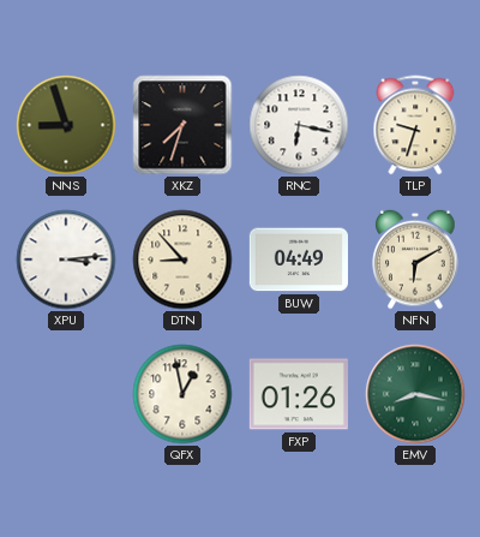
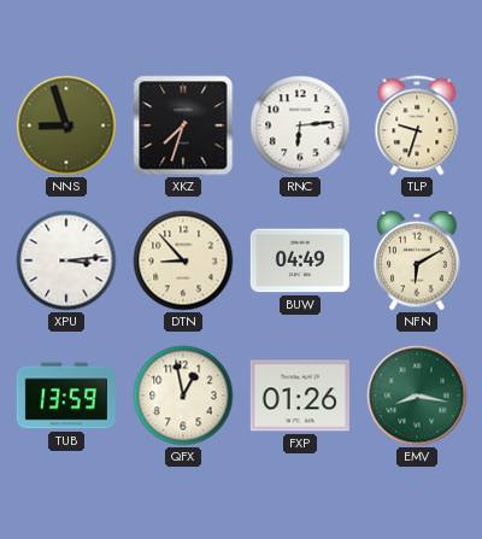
RNC: 6:17 -> 6:14 (300, 125)
TUB: none -> 13:59 (66, 396)
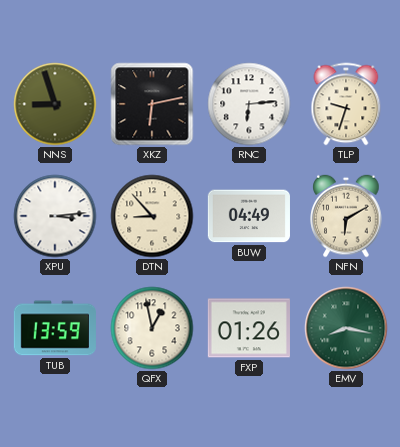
XKZ: 7:33 -> 6:13 (152, 104)
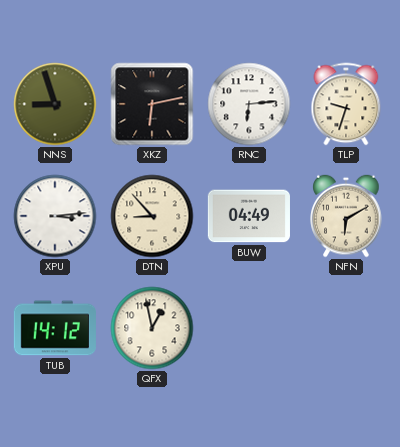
TUB: 13:59 -> 14:12 (55, 328)
FXP: 01:26 -> none (249, 328)
EMV: 8:17 -> none (346, 328)
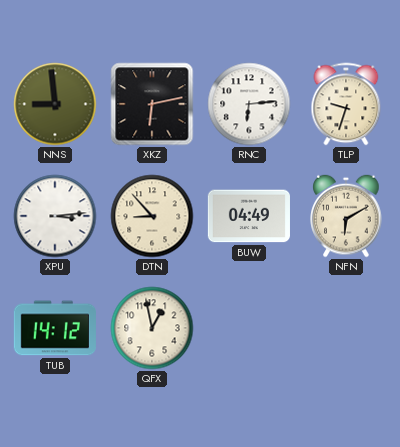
NNS: 8:57 -> 8:59 (55, 104)
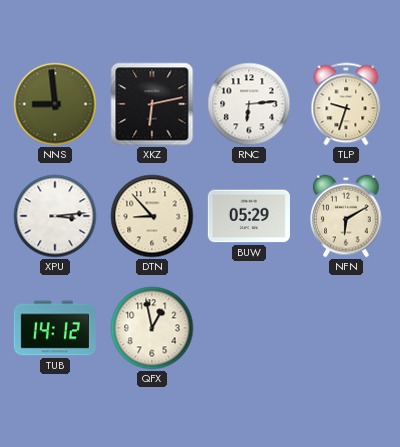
BUW: 04:49 -> 05:29 (249, 216)
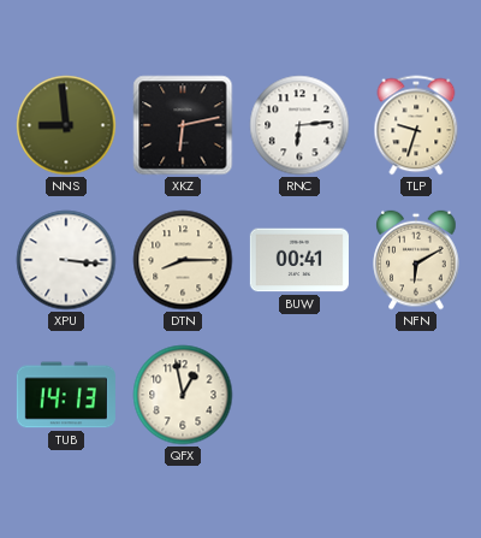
XPU: 3:14 -> 3:16 (66, 260)
DTN: 8:53 -> 8:15 (183, 260)
BUW: 05:29 -> 00:41 (299, 260)
TUB: 14:12 -> 14:13 (66, 395)
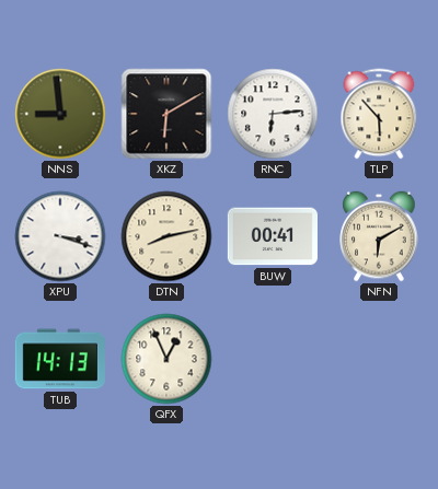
XKZ: 6:13 -> 6:10 (166, 114)
TLP: 9:33 -> 5:53 (379, 114)
XPU: 3:16 -> 3:18 (60, 236)
DTN: 8:15 -> 8:13 (166, 236)
QFX: 12:58 -> 12:56 (166, 359)
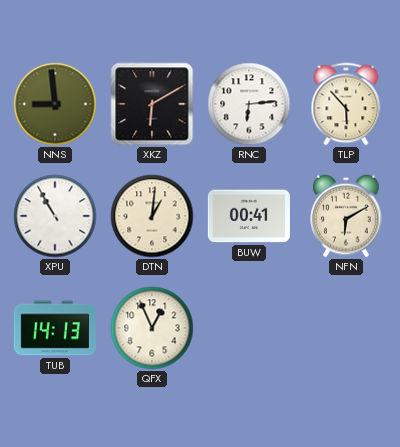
XPU: 3:18 -> 10:55 (55, 216)
DTN: 8:13 -> 1:01 (152, 216)
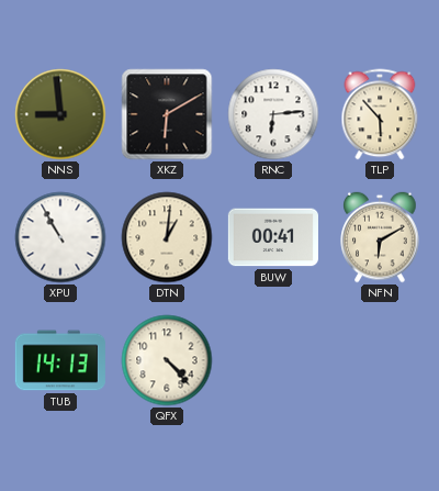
QFX: 12:56 -> 4:23 (167, 360)
